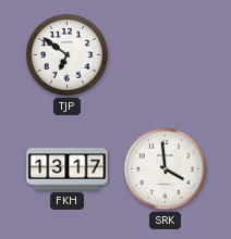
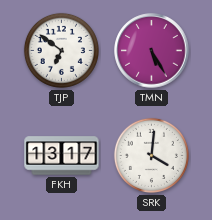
TMN: none -> 5:25 (152, 51)
SRK: 3:59 -> 4:01 (151, 155)
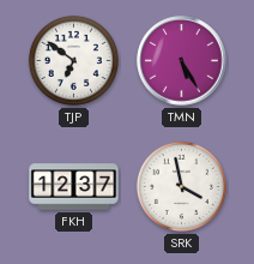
FKH: 13:17 -> 12:37 (74, 187)
SRK: 4:01 -> 3:58 (181, 186)
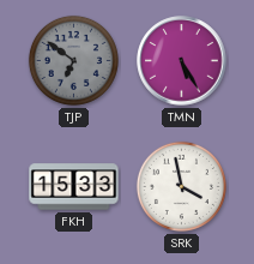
TJP dial: white -> grey (73, 60)
FKH: 12:37 -> 15:33 (74, 187)
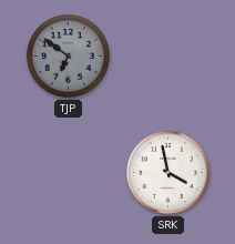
TMN: 5:25 -> none (182, 61)
FKH: 15:33 -> none (74, 187)
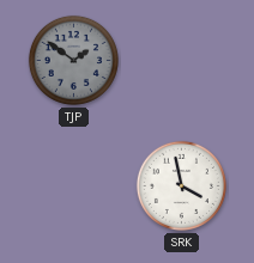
TJP: 6:51 -> 1:51 (73, 60)
